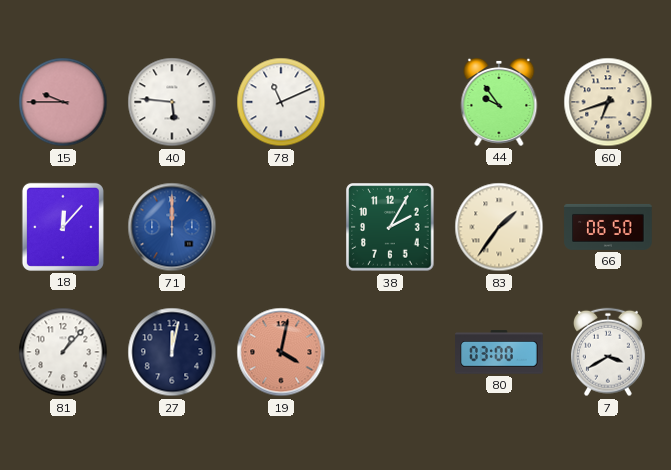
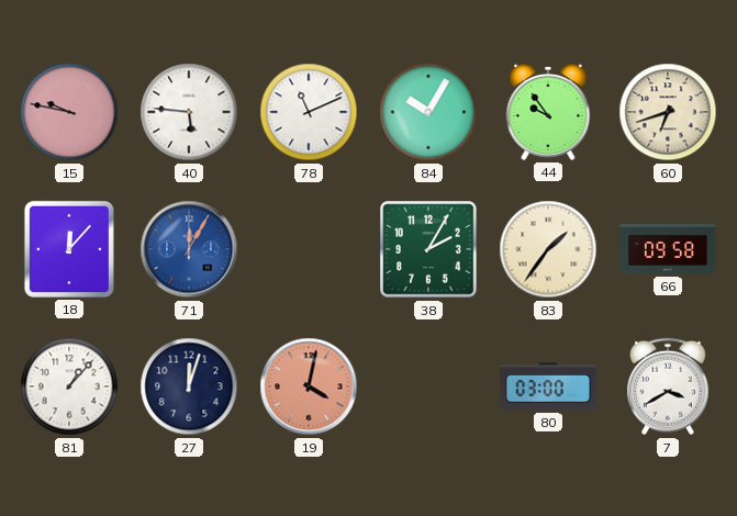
15: 9:45 -> 9:47 (69, 112)
84: none -> 10:05 (428, 112)
71: 12:00 -> 12:05 (189, 249)
66: 06:50 -> 09:58 (668, 249)
27: 12:02 -> 12:03 (189, 386)
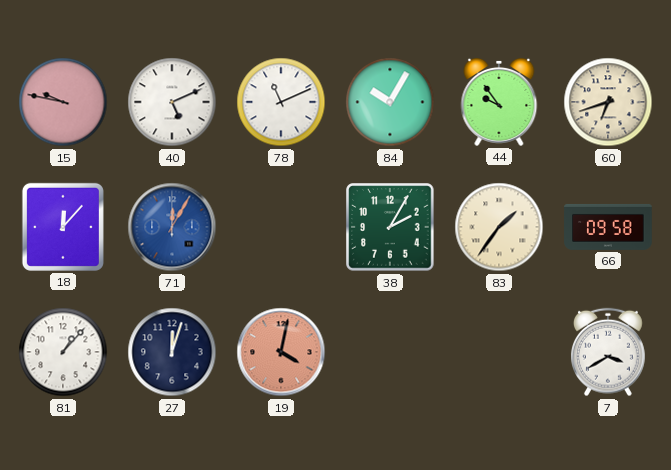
40: 5:46 -> 5:11 (172, 102)
80: 03:00 -> none (548, 386)
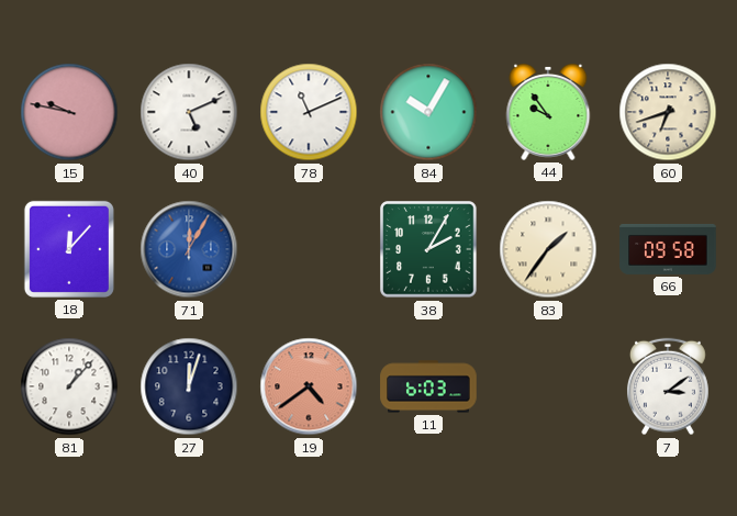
19: 4:02 -> 4:39 (309, 386)
11: none -> 6:03 (428, 386)
7: 3:40 -> 3:09 (668, 386)
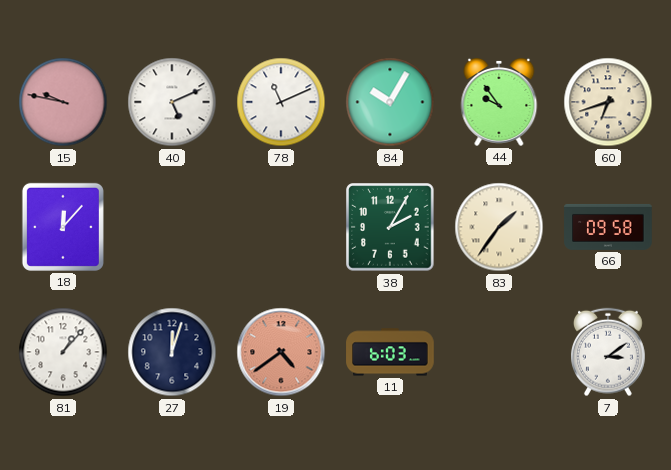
71: 12:05 -> none (189, 249)
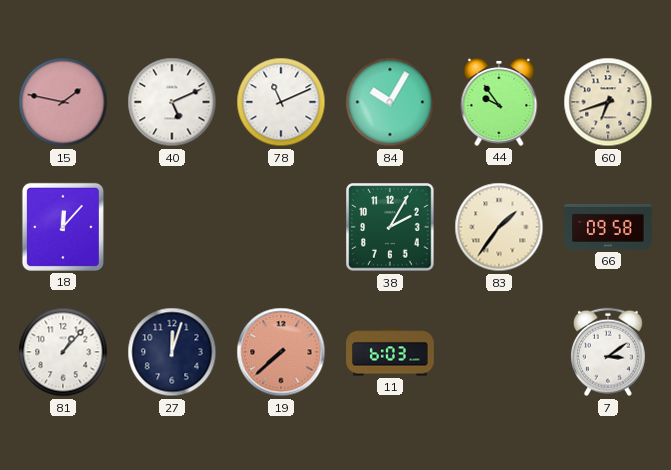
15: 9:47 -> 1:47 (63, 102)
19: 4:39 -> 7:38 (281, 352)
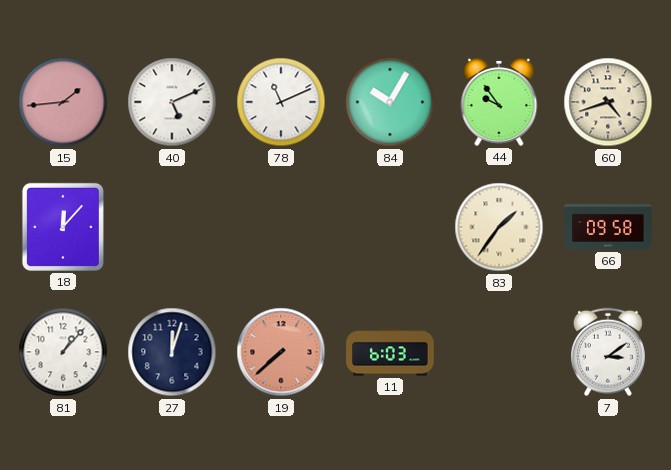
15: 1:47 -> 1:44 (63, 102)
60: 6:42 -> 4:42 (608, 102)
38: 2:05 -> none (390, 227)
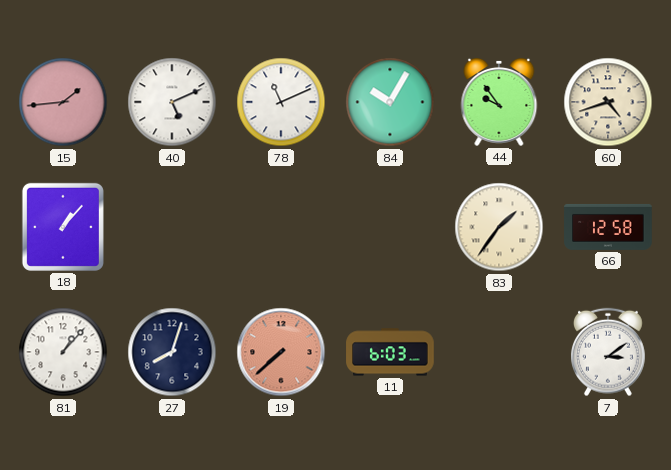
18: 12:07 -> 1:07 (63, 227)
66: 09:58 -> 12:58 (608, 227)
27: 12:03 -> 8:03 (172, 352)
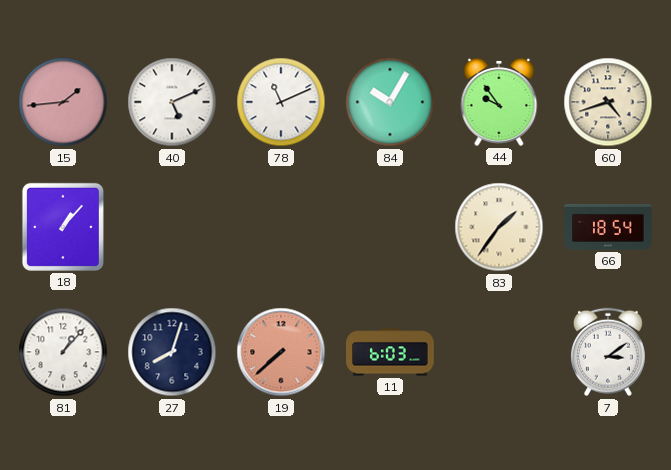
66: 12:58 -> 18:54 (608, 227)
